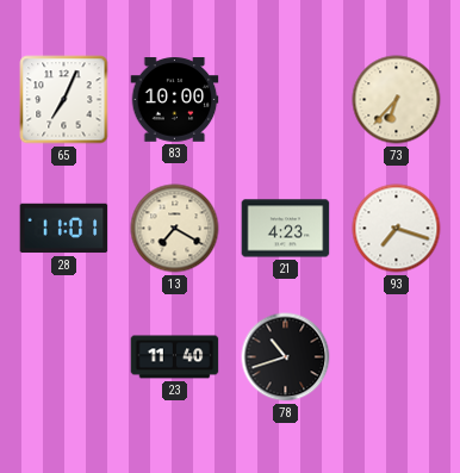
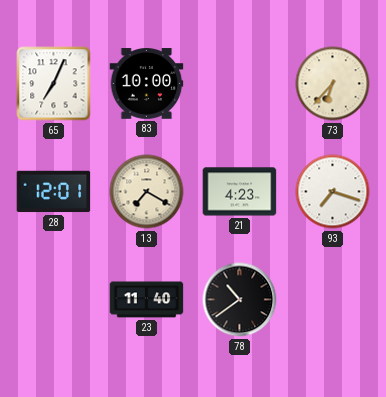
28: 11:01 -> 12:01 (54, 192)
78: 10:42 -> 10:39 (240, 300)
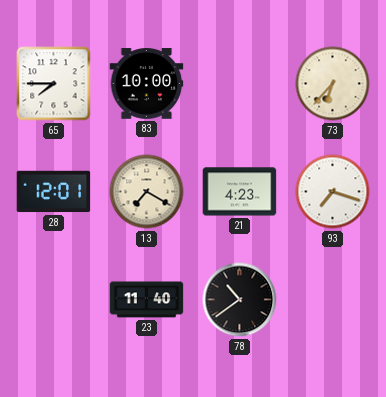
65: 7:04 -> 7:45 (54, 84)
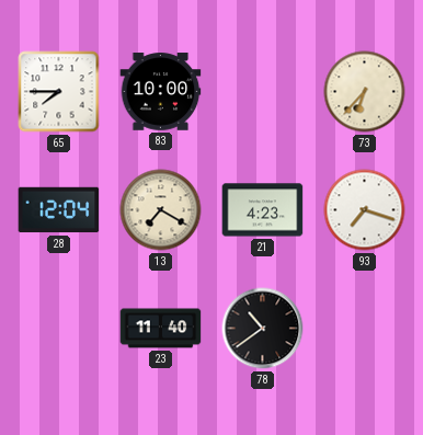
28: 12:01 -> 12:04 (59, 210)
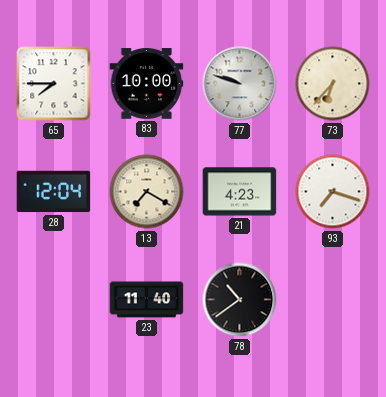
77: none -> 9:48 (240, 84)
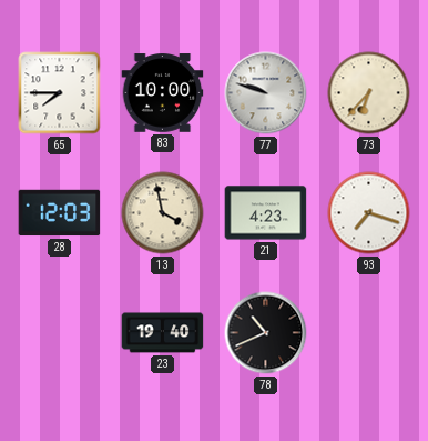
28: 12:04 -> 12:03 (60, 213)
13: 7:20 -> 3:58 (163, 213)
23: 11:40 -> 19:40 (163, 333)
78: 10:39 -> 10:41 (266, 333)
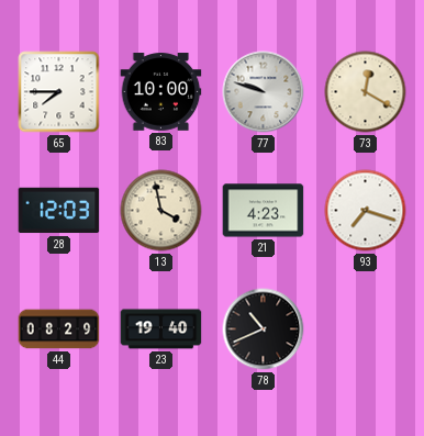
73: 6:37 -> 12:20 (366, 92)
44: none -> 08:29 (59, 329)
